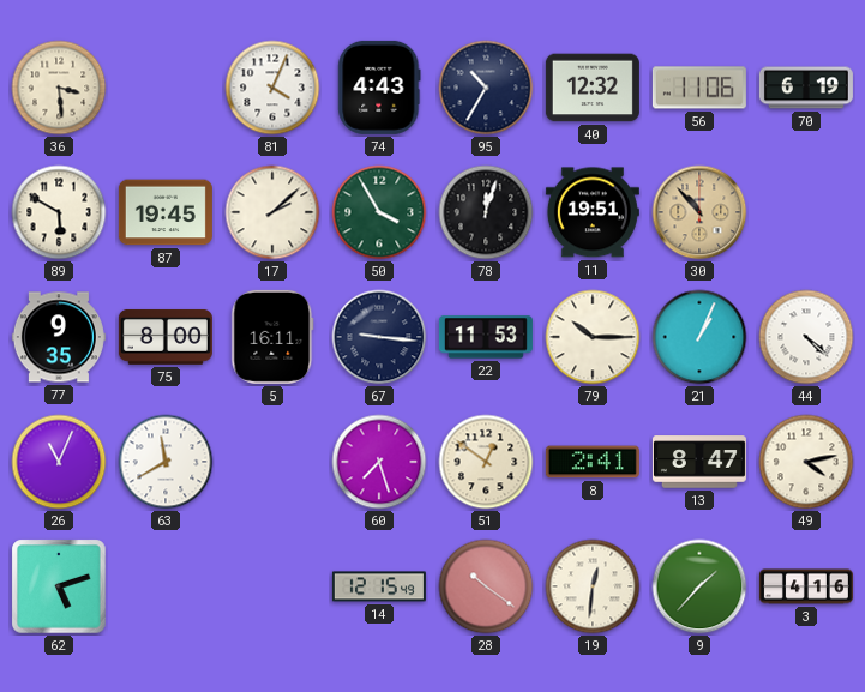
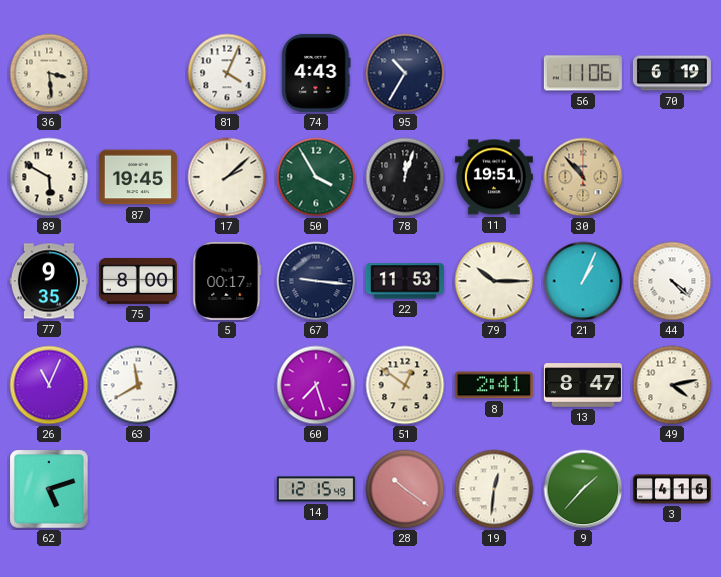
40: 12:32 -> none (593, 88)
5: 16:11 -> 00:17 (227, 281)
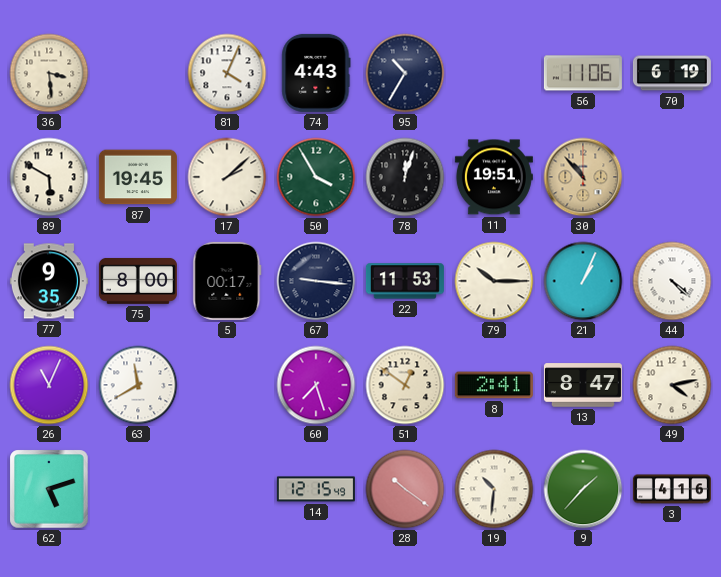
19: 12:31 -> 10:31 (494, 489)
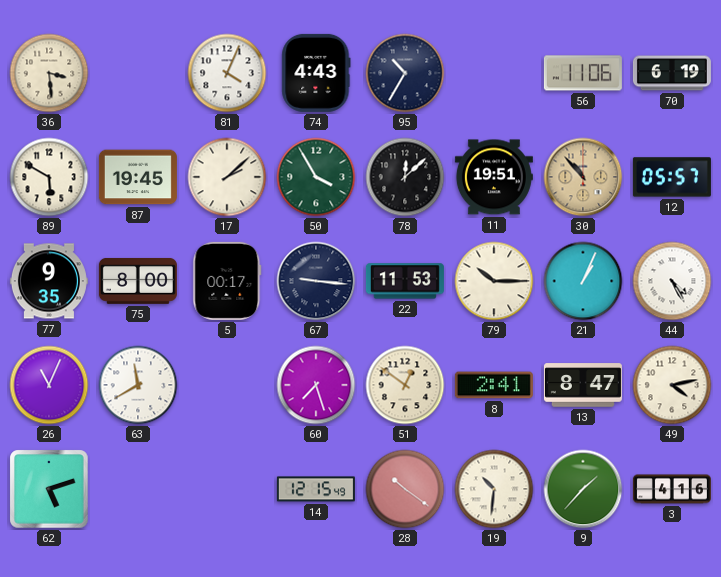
78: 12:03 -> 12:08 (405, 177)
12: none -> 05:57 (672, 177)
44: 4:22 -> 4:25 (672, 281)
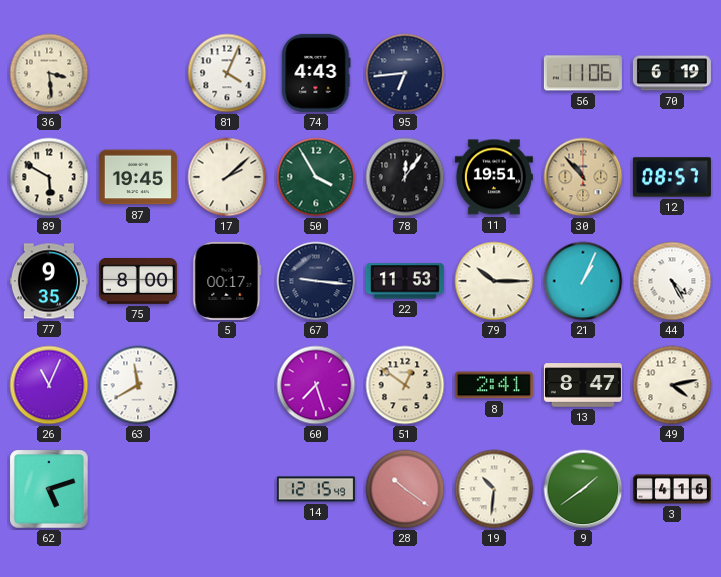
95: 10:35 -> 6:44 (405, 73)
78: 12:08 -> 12:06 (405, 177)
12: 05:57 -> 08:57 (672, 177)
9: 1:37 -> 1:39 (583, 489)
